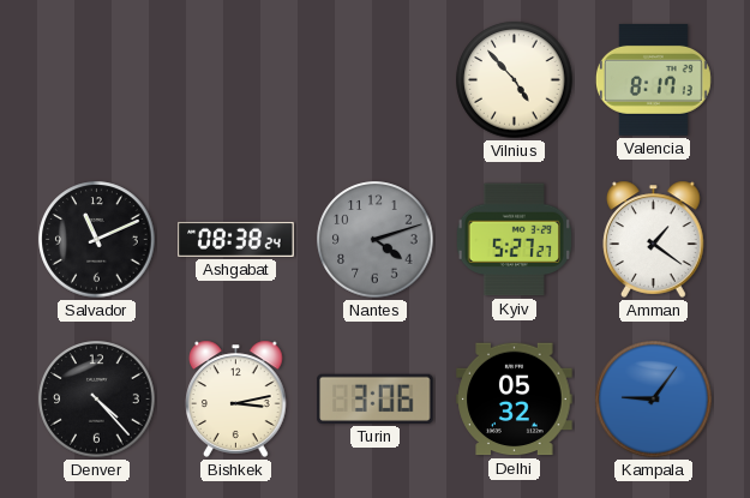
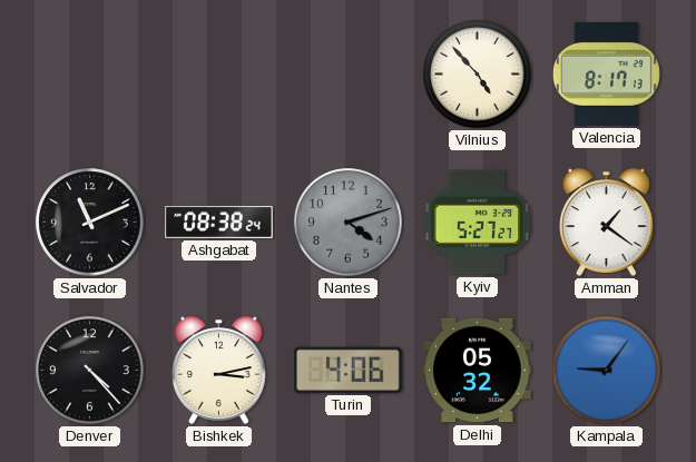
Turin: 3:06 -> 4:06 (349, 370)
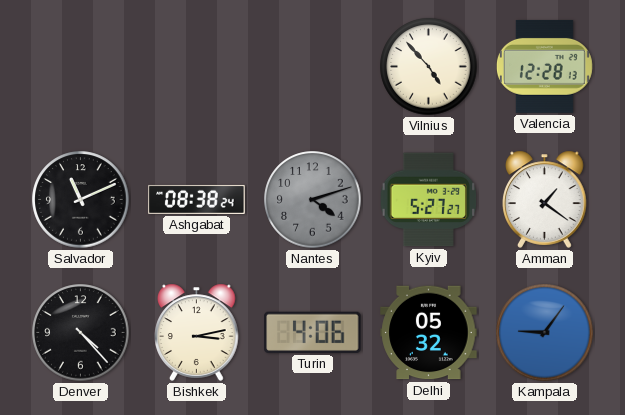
Valencia: 8:17 -> 12:28 (544, 66)
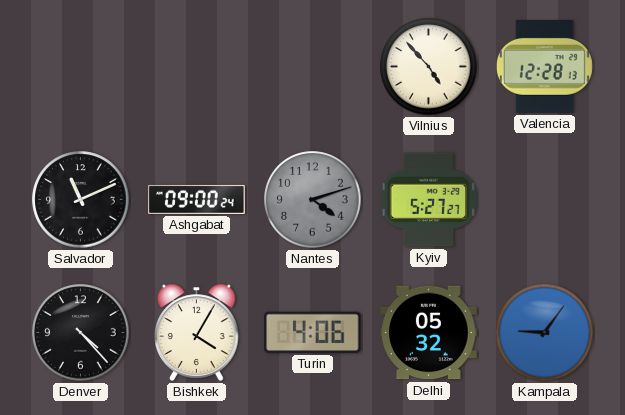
Ashgabat: 08:38 -> 09:00 (197, 199)
Amman: 1:21 -> none (545, 199)
Bishkek: 3:13 -> 4:05 (197, 332)
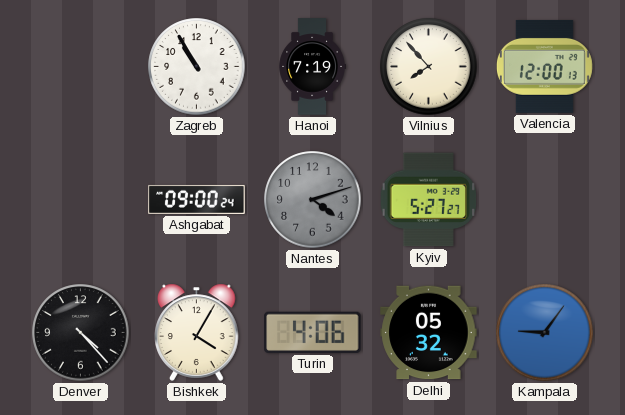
Zagreb: none -> 10:55 (197, 67)
Hanoi: none -> 7:19 (312, 67)
Vilnius: 4:53 -> 7:53 (429, 67)
Valencia: 12:28 -> 12:00 (544, 66)
Salvador: 11:11 -> none (81, 200)
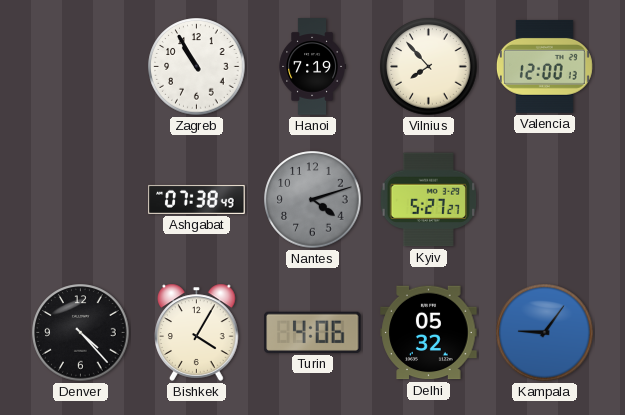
Ashgabat: 09:00 -> 07:38 (197, 199)
